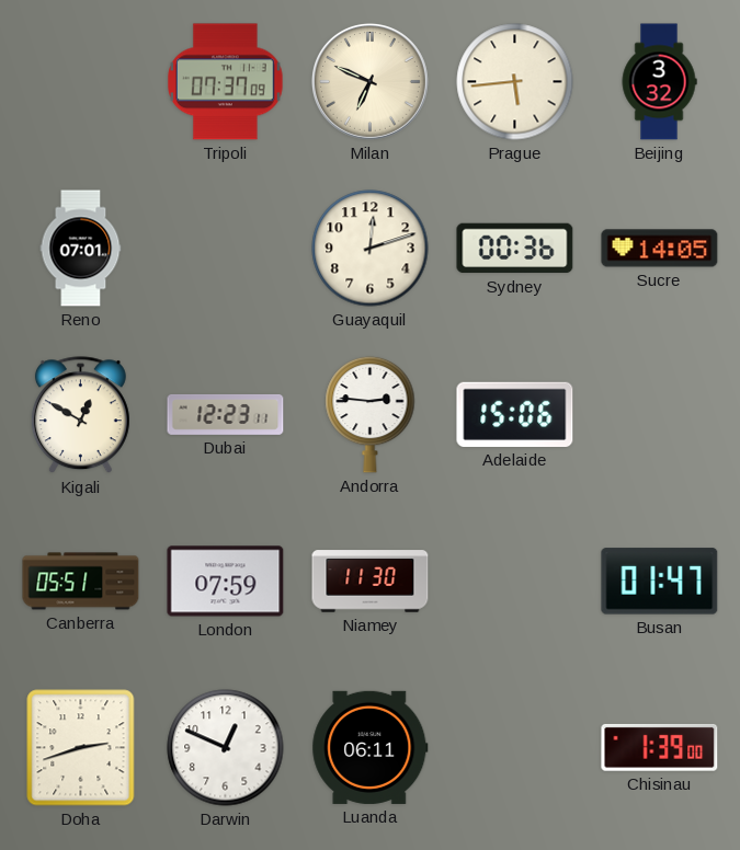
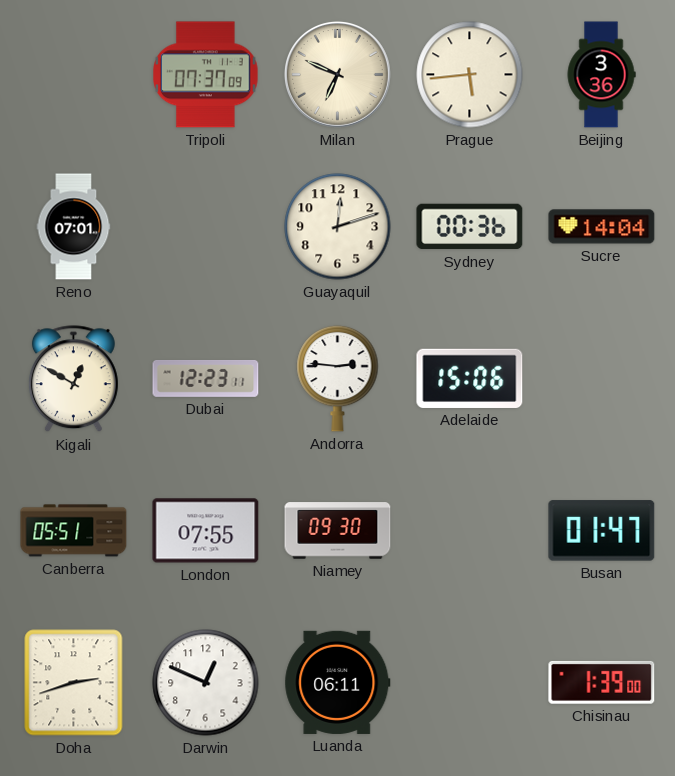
Beijing: 3:32 -> 3:36 (601, 75)
Sucre: 14:05 -> 14:04 (602, 227)
London: 07:59 -> 07:55 (206, 531)
Niamey: 11:30 -> 09:30 (338, 531)
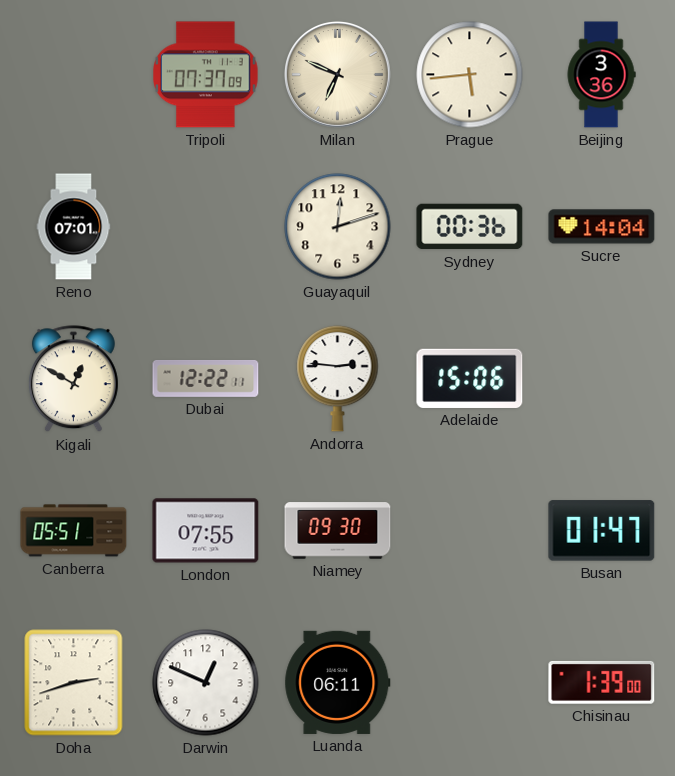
Dubai: 12:23 -> 12:22 (206, 379)
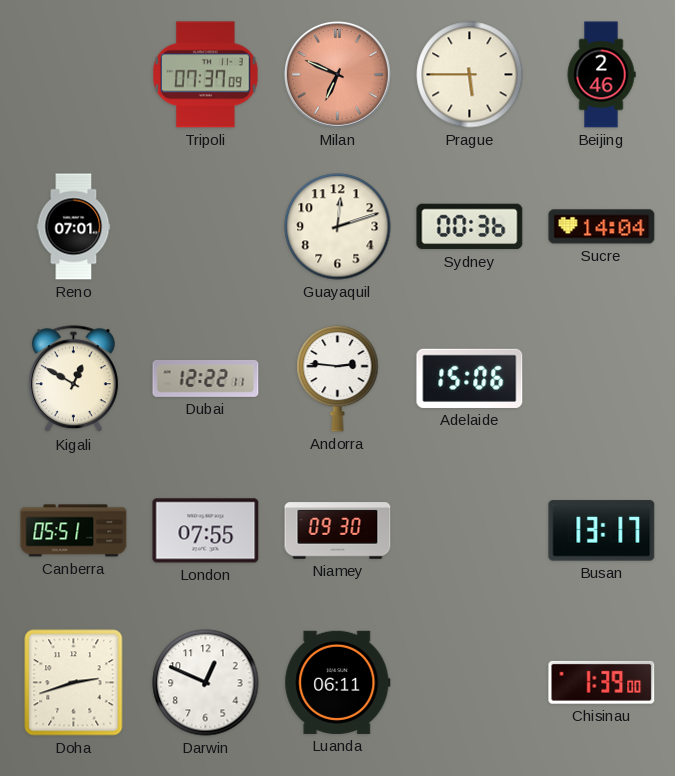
Milan dial: cream -> salmon (337, 74)
Prague: 5:44 -> 5:45 (470, 75)
Beijing: 3:36 -> 2:46 (601, 75)
Busan: 01:47 -> 13:17 (602, 531)
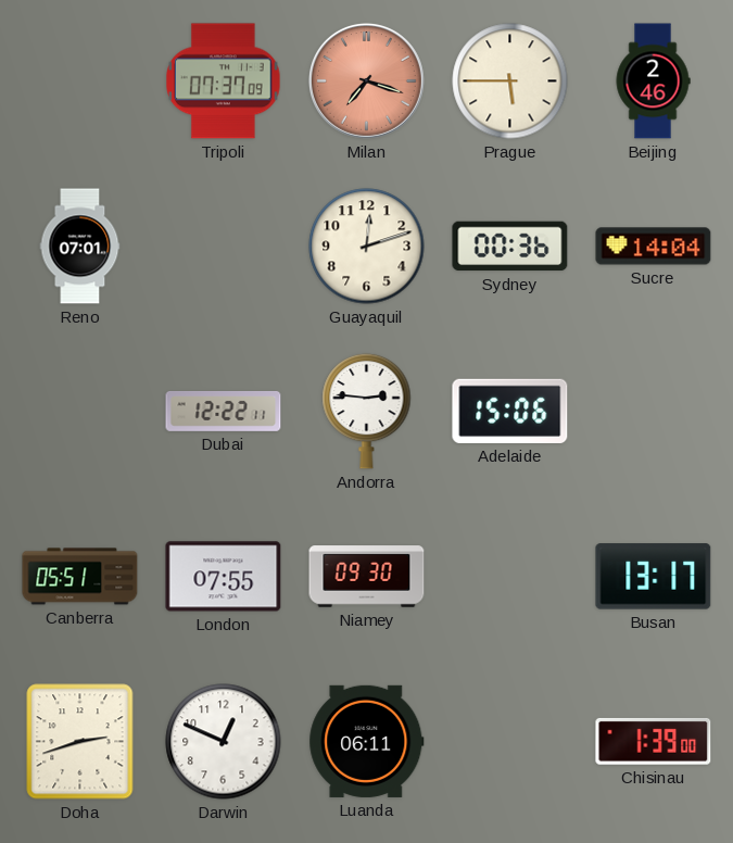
Milan: 6:49 -> 7:18 (366, 80)
Kigali: 12:50 -> none (73, 379)
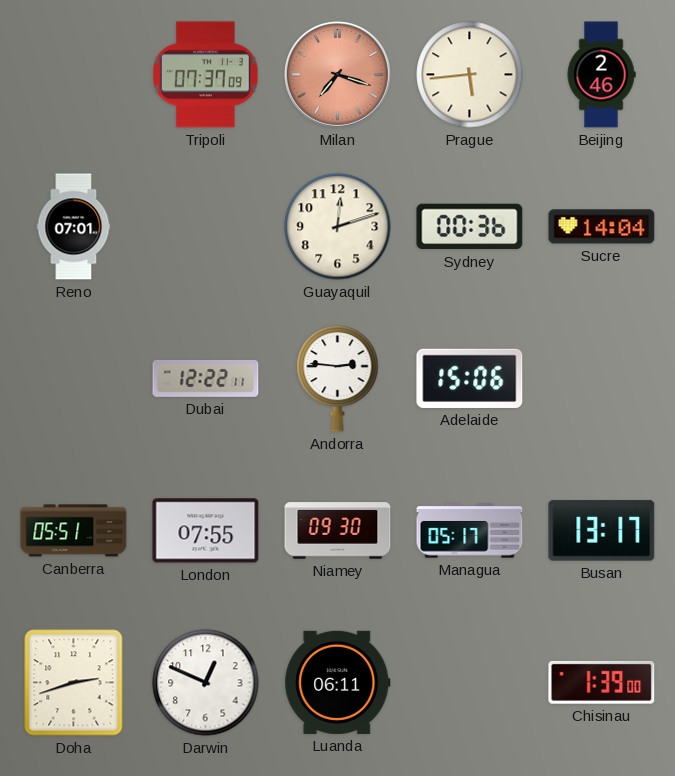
Prague: 5:45 -> 5:44 (470, 75)
Managua: none -> 05:17 (470, 531)
